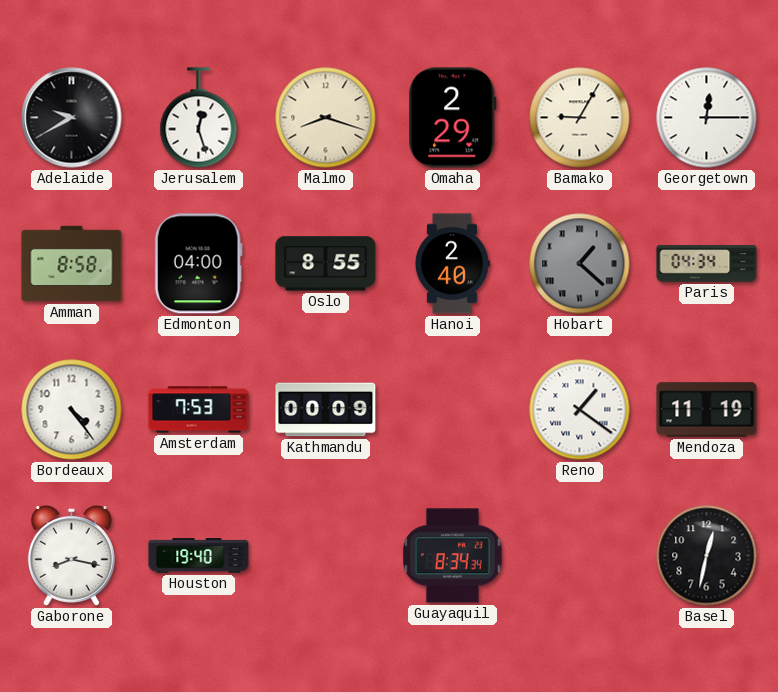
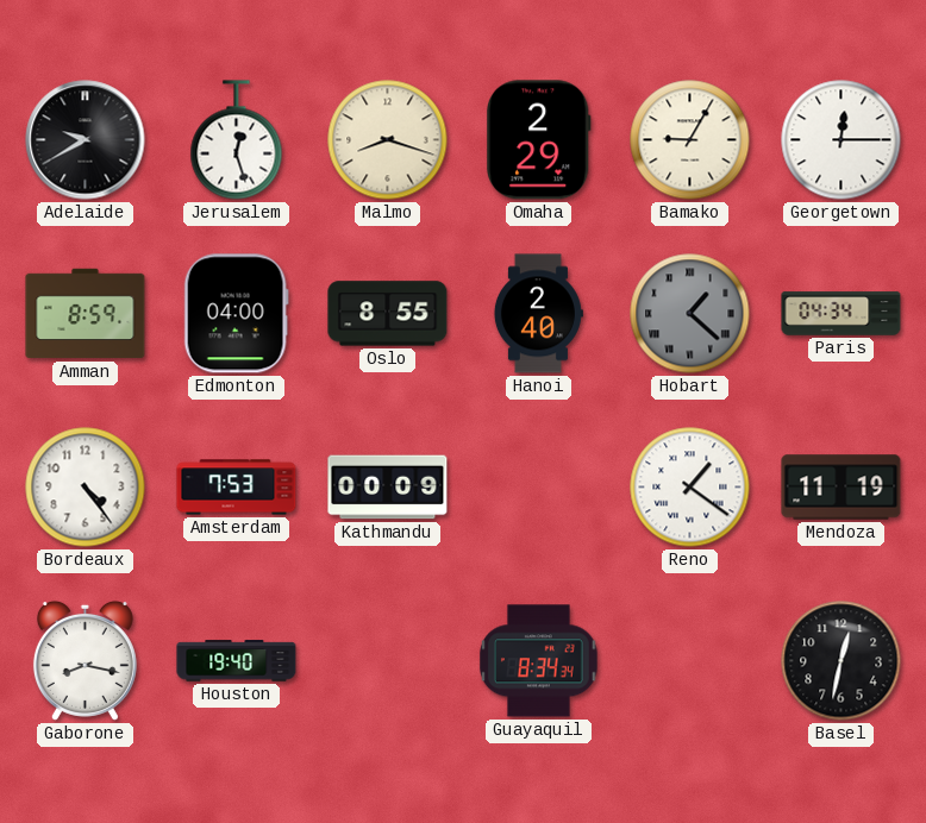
Amman: 8:58 -> 8:59 (86, 314)
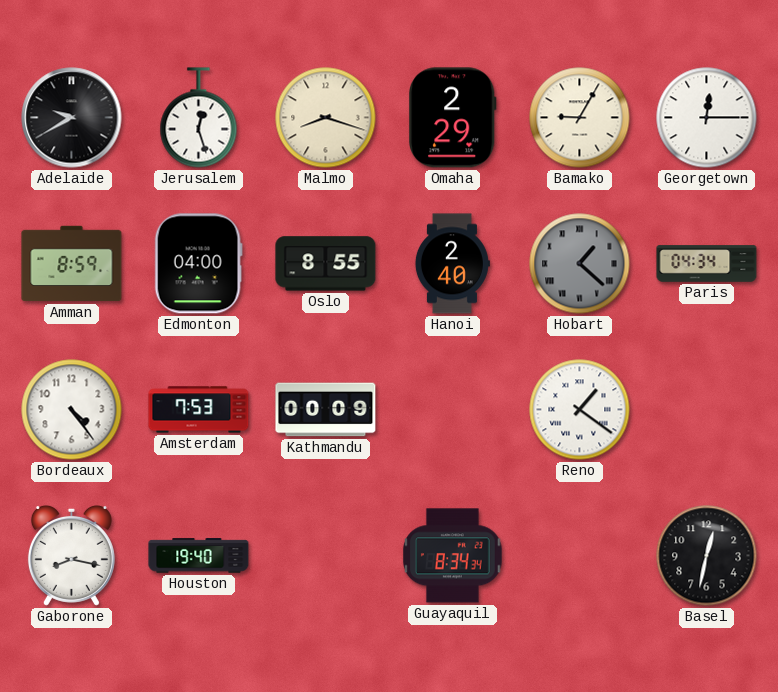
Mendoza: 11:19 -> none (841, 488)
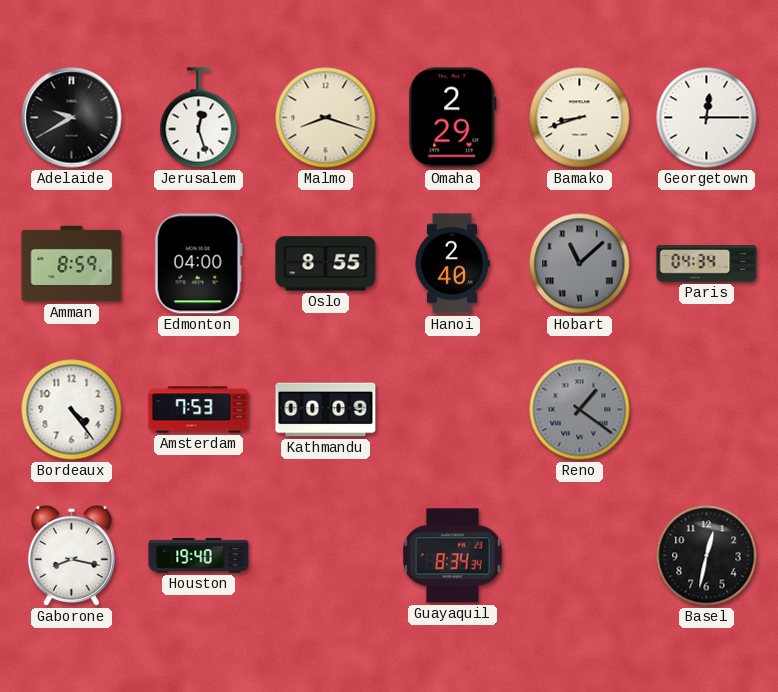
Bamako: 9:05 -> 8:42 (580, 118)
Hobart: 1:22 -> 11:08 (580, 264)
Reno dial: white -> grey (580, 410)
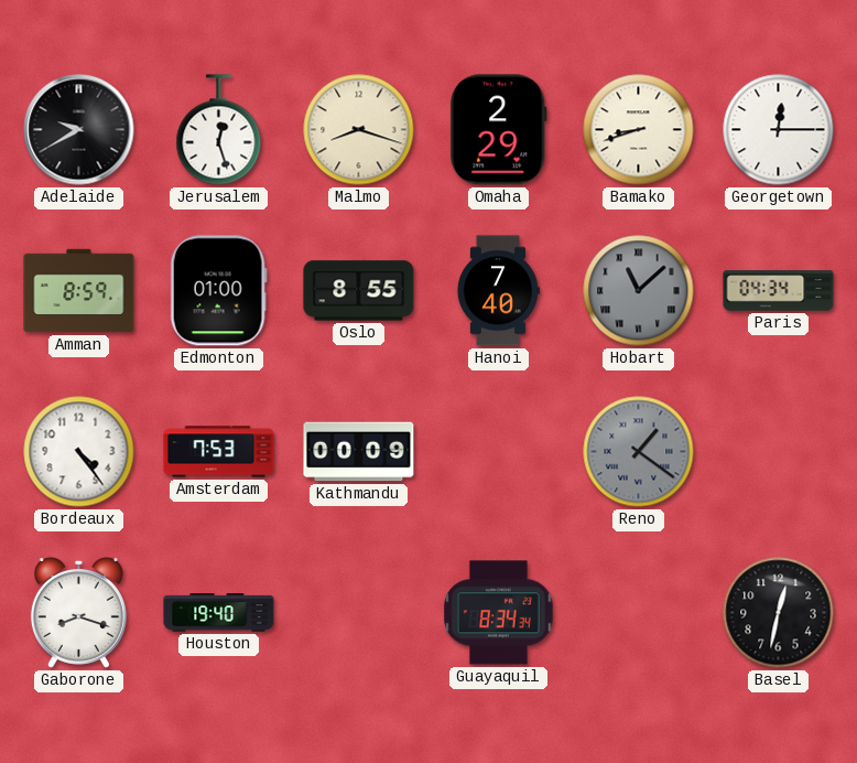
Edmonton: 04:00 -> 01:00 (218, 291)
Hanoi: 2:40 -> 7:40 (498, 291)
Gaborone: 8:17 -> 8:18 (78, 612)
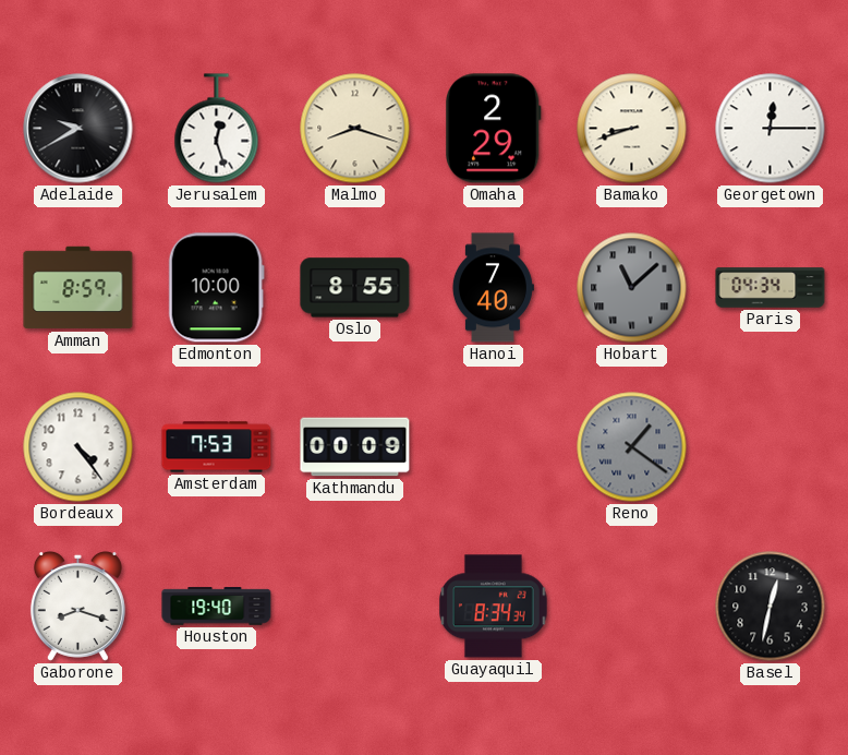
Edmonton: 01:00 -> 10:00 (216, 288)
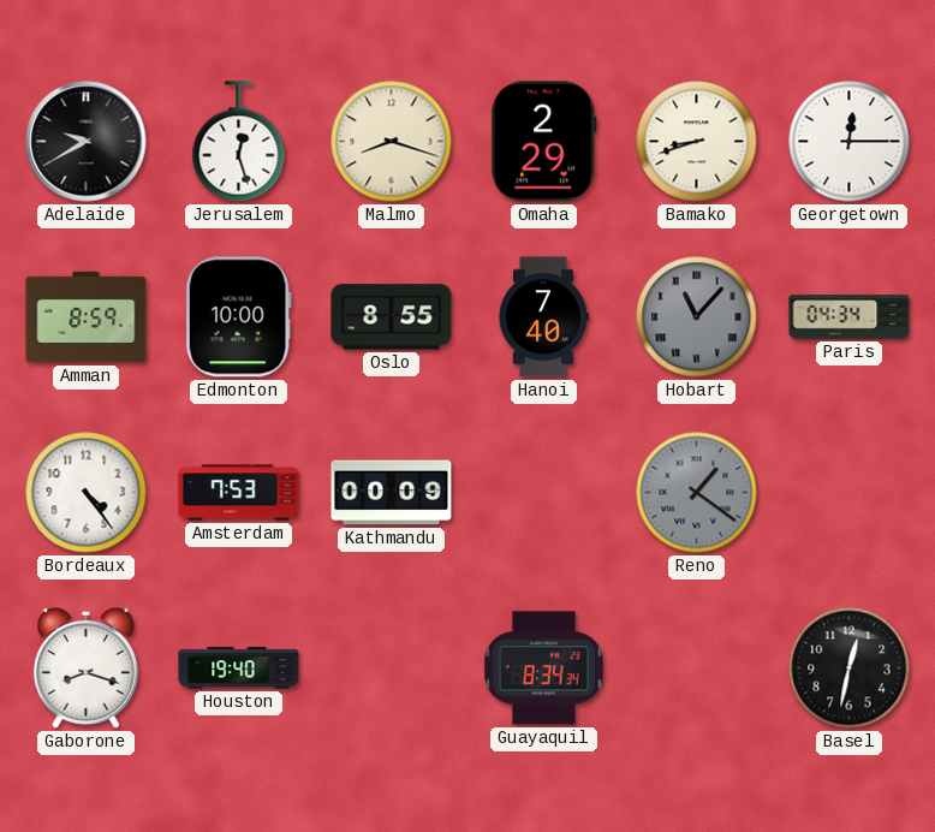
Hobart: 11:08 -> 11:07 (697, 317)
